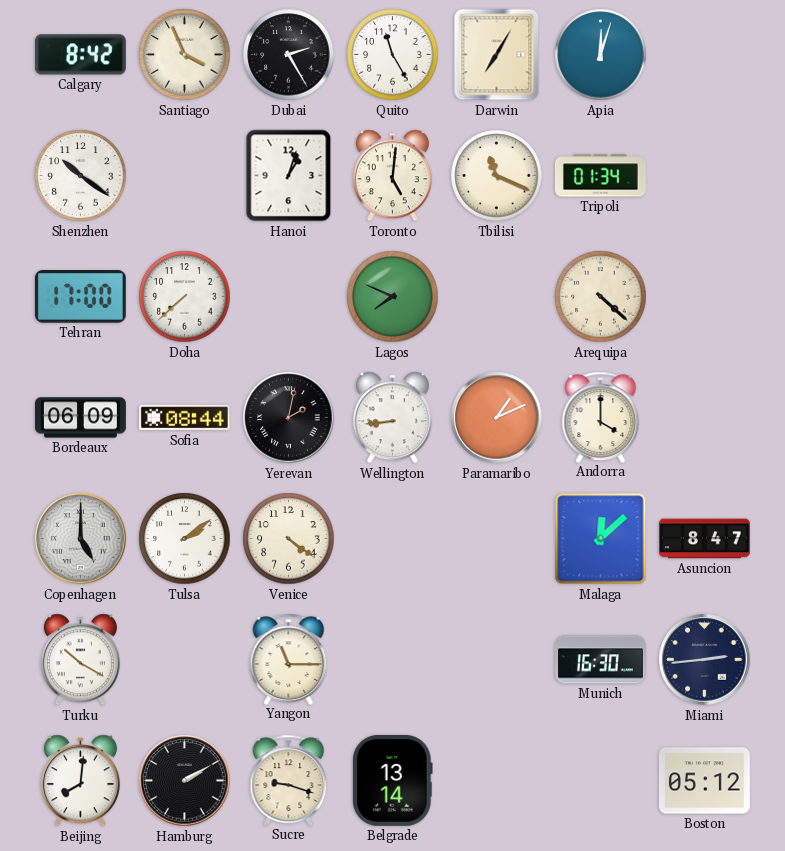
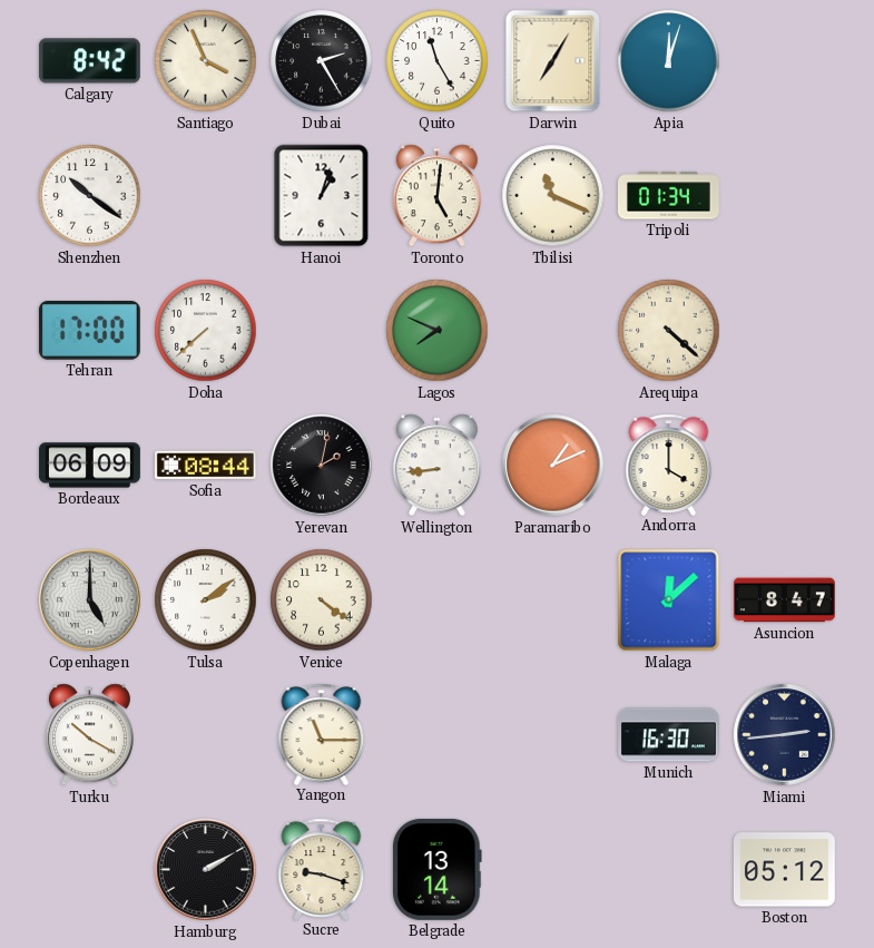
Beijing: 8:01 -> none (80, 781)
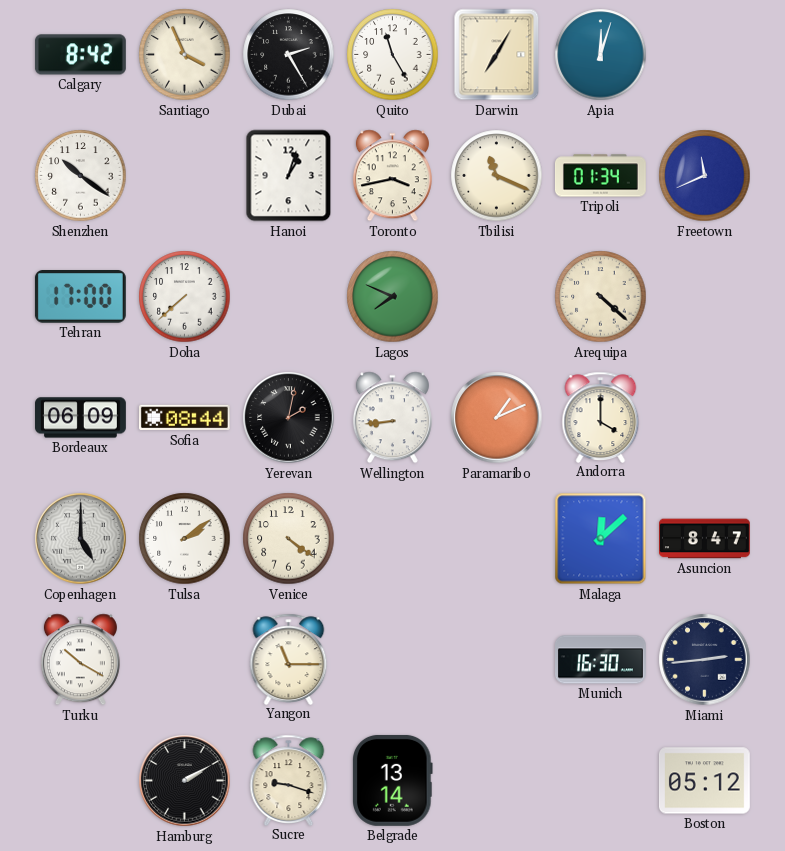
Toronto: 5:01 -> 3:43 (392, 176)
Freetown: none -> 11:41 (705, 176)
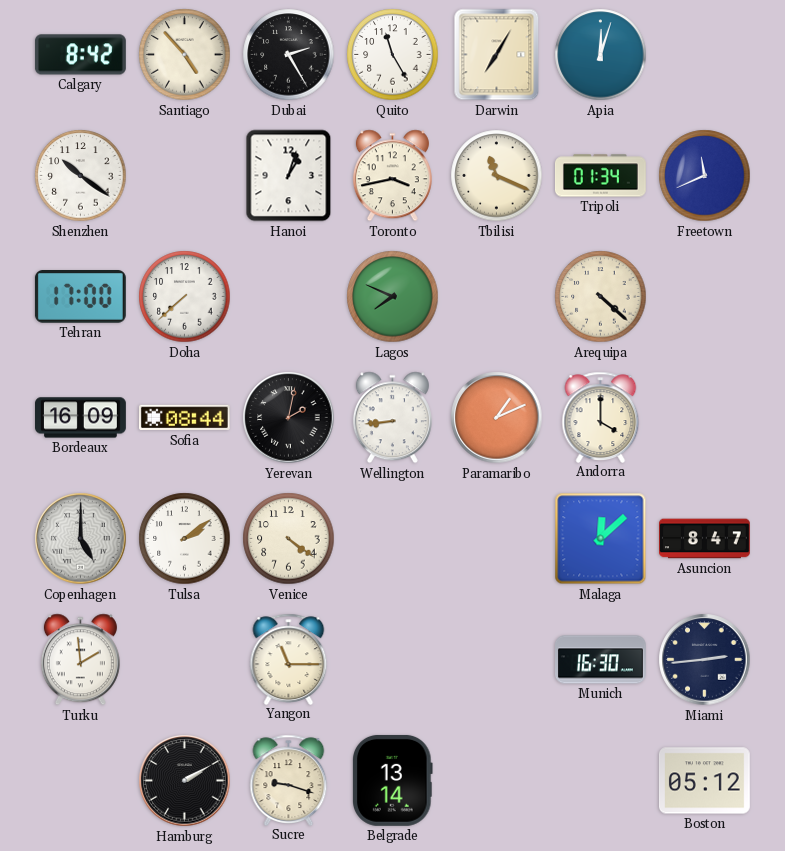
Santiago: 3:56 -> 4:53 (185, 55)
Bordeaux: 06:09 -> 16:09 (81, 418)
Turku: 10:20 -> 1:59 (80, 660)
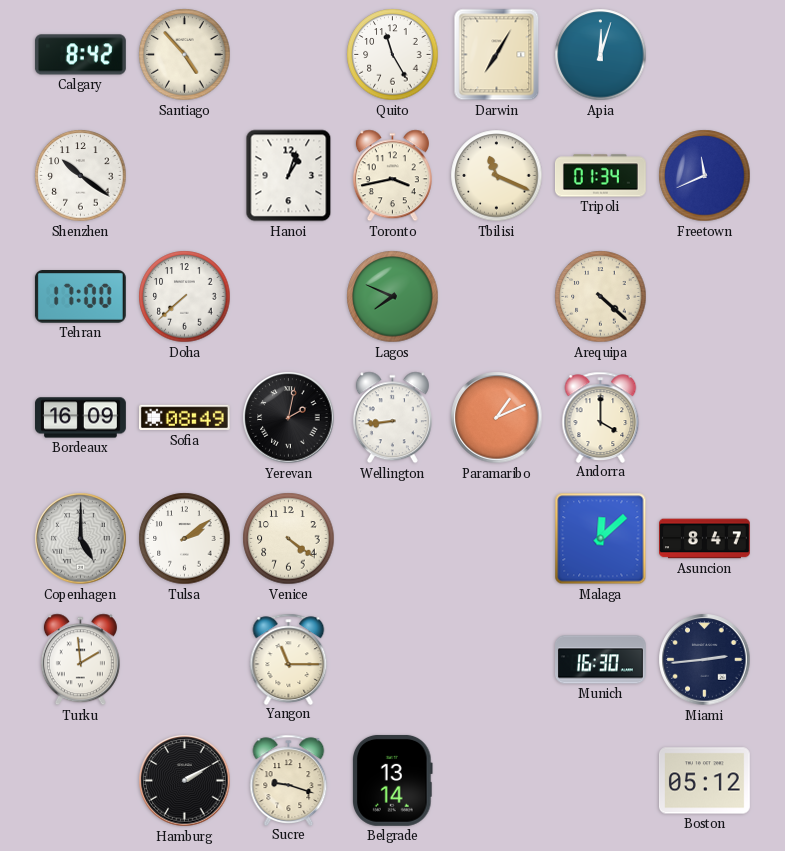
Dubai: 2:25 -> none (289, 55)
Sofia: 08:44 -> 08:49 (184, 418)
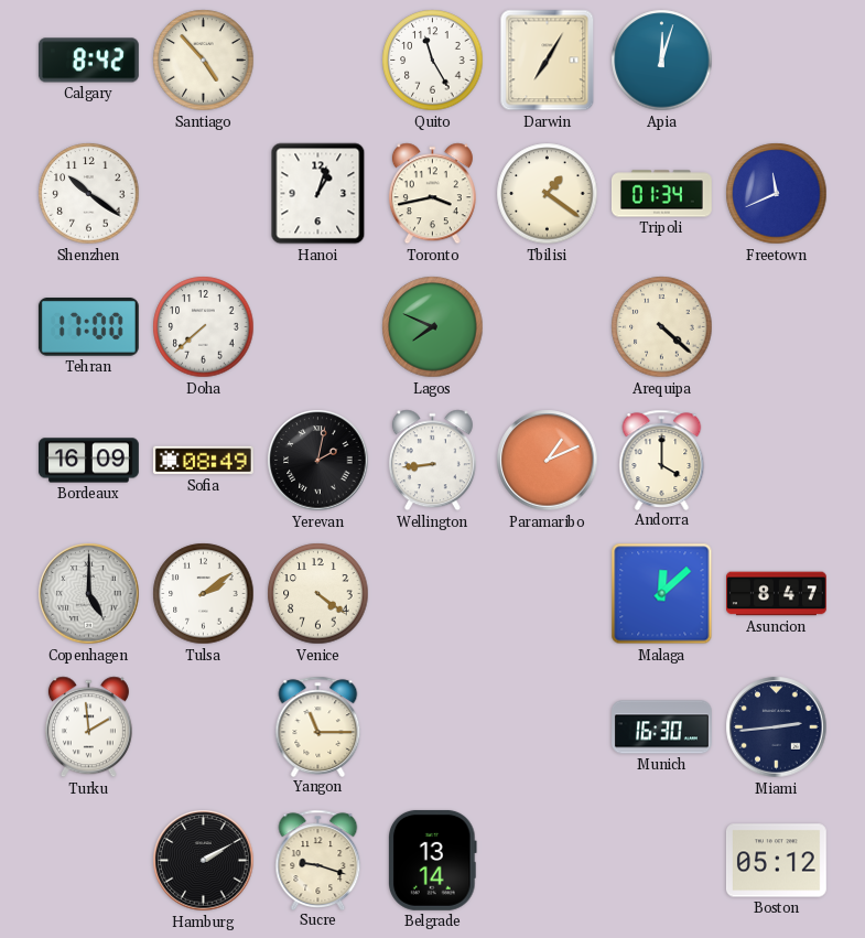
Tbilisi: 11:19 -> 1:21 (548, 194)
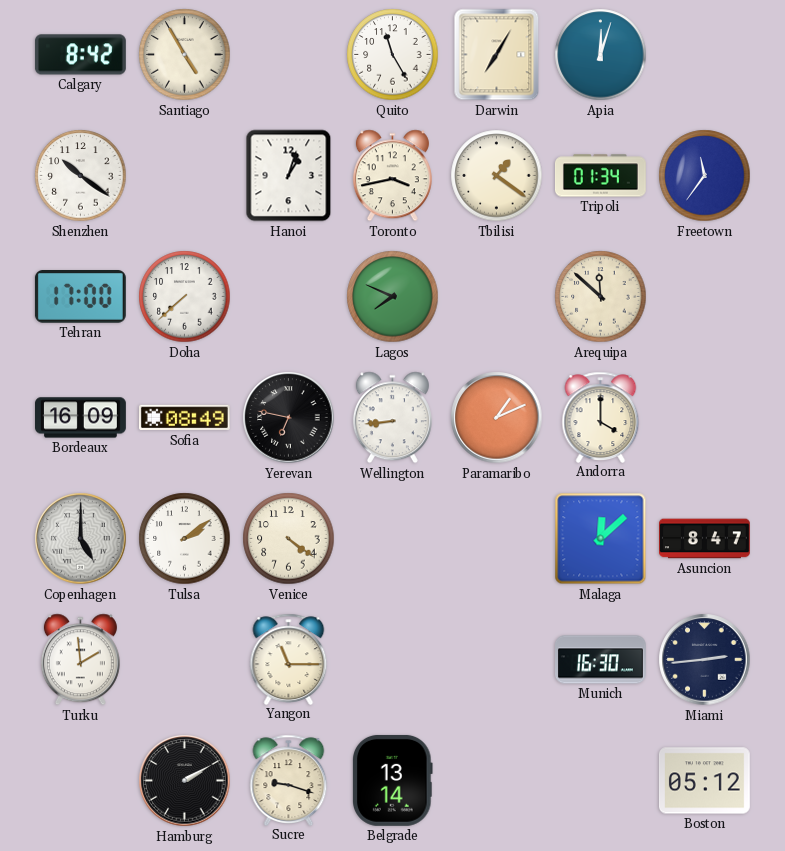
Santiago: 4:53 -> 4:55 (185, 55)
Freetown: 11:41 -> 11:36 (705, 176)
Arequipa: 4:22 -> 11:52 (601, 297)
Yerevan: 2:02 -> 6:47 (289, 418)
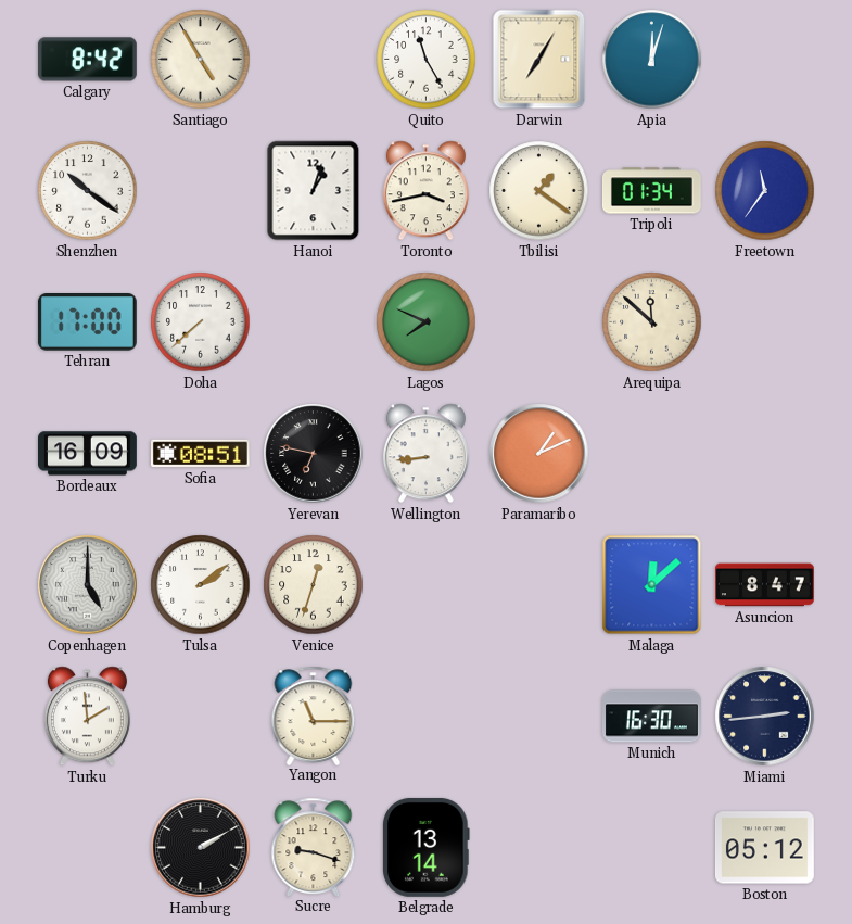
Sofia: 08:49 -> 08:51 (200, 454)
Andorra: 4:00 -> none (601, 417)
Venice: 4:21 -> 12:33 (314, 585)
